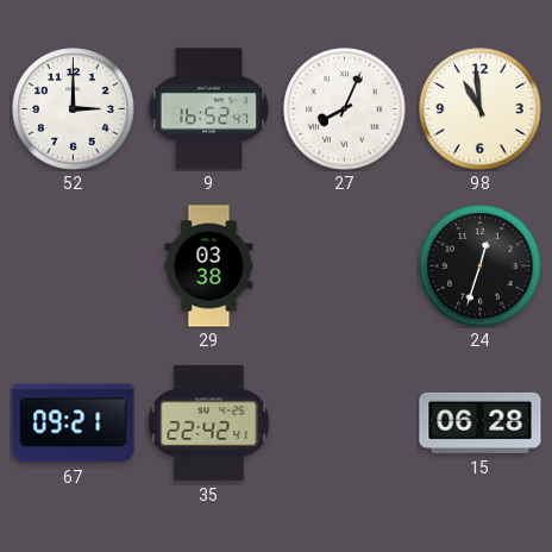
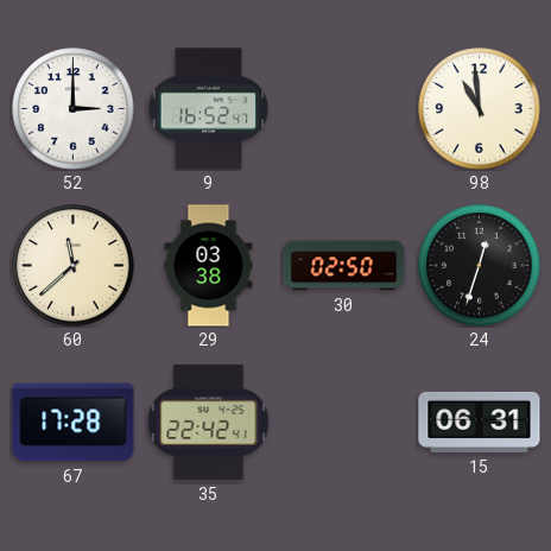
27: 8:04 -> none (345, 109)
60: none -> 11:38 (74, 266)
30: none -> 02:50 (344, 266)
67: 09:21 -> 17:28 (74, 423)
15: 06:28 -> 06:31 (480, 422)
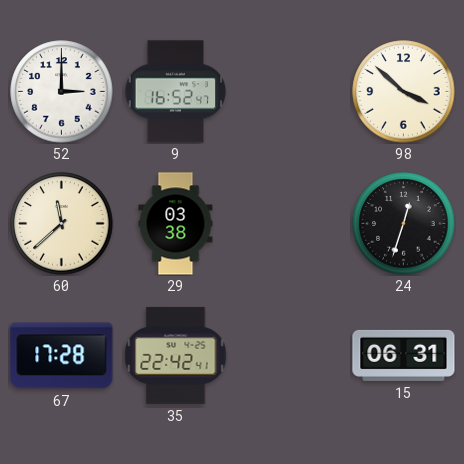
98: 10:59 -> 3:52 (404, 92)
30: 02:50 -> none (344, 266)
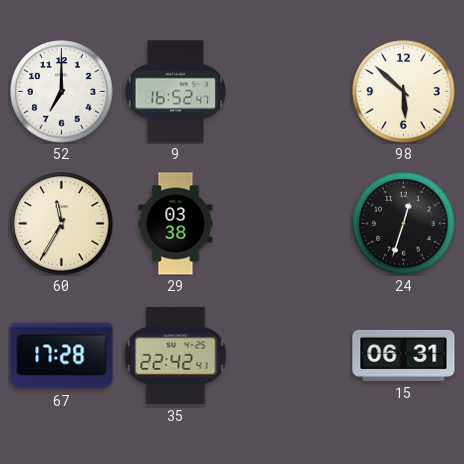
52: 3:00 -> 7:00 (62, 92)
98: 3:52 -> 5:52 (404, 92)
60: 11:38 -> 11:35 (62, 224)
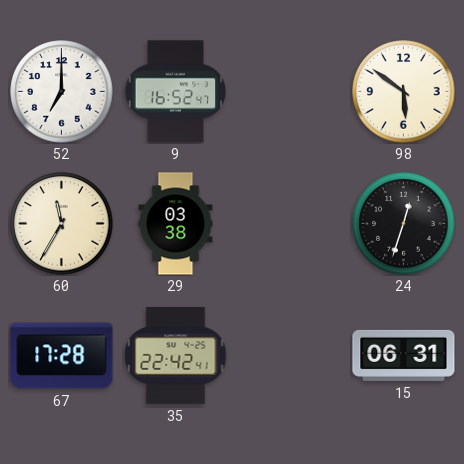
98: 5:52 -> 5:51 (404, 92)
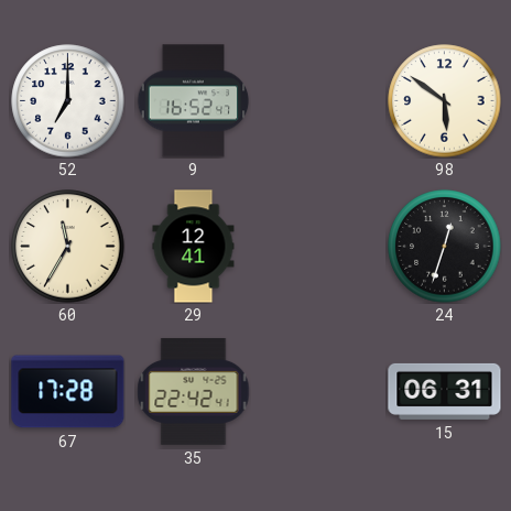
29: 03:38 -> 12:41 (194, 247)
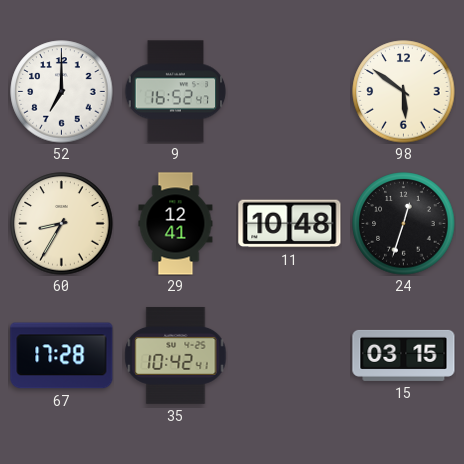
60: 11:35 -> 8:35 (62, 224)
11: none -> 10:48 (290, 224)
35: 22:42 -> 10:42 (176, 356)
15: 06:31 -> 03:15 (404, 355)
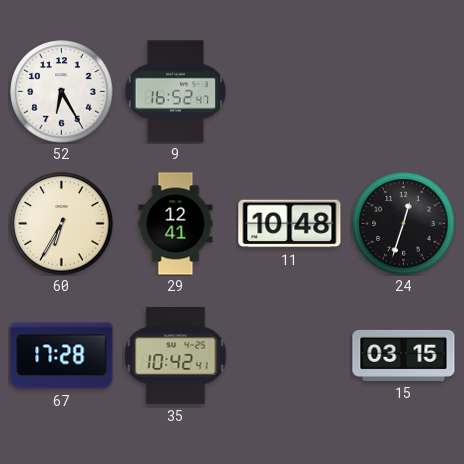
52: 7:00 -> 6:25 (62, 92)
98: 5:51 -> none (404, 92)
60: 8:35 -> 6:35 (62, 224)
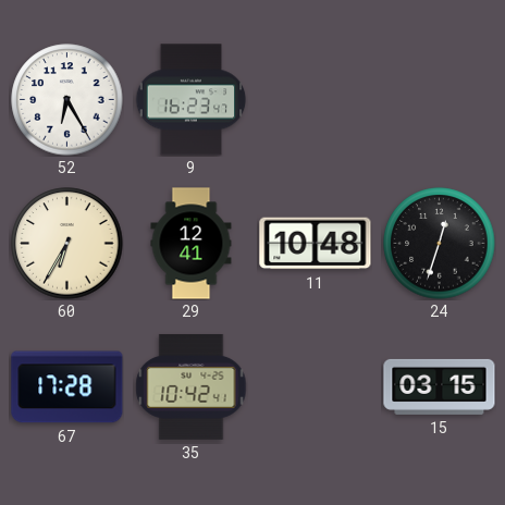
9: 16:52 -> 16:23 (190, 100)
